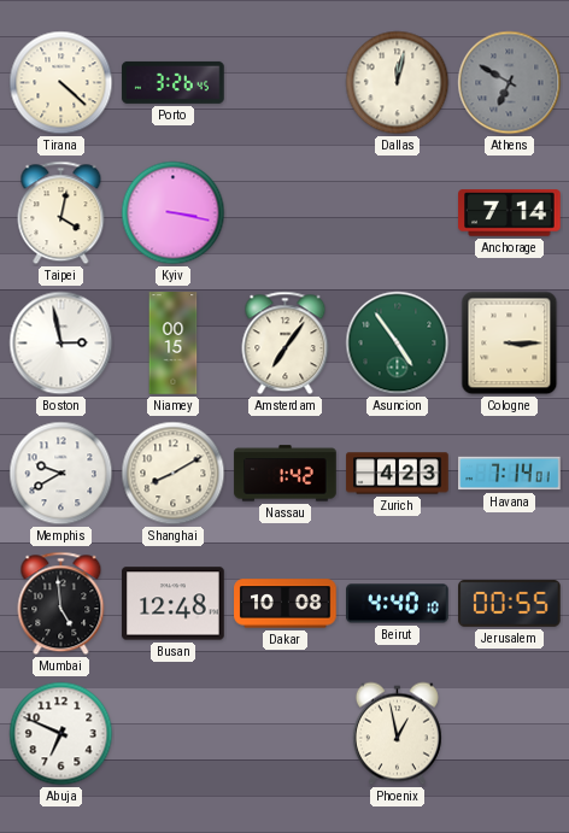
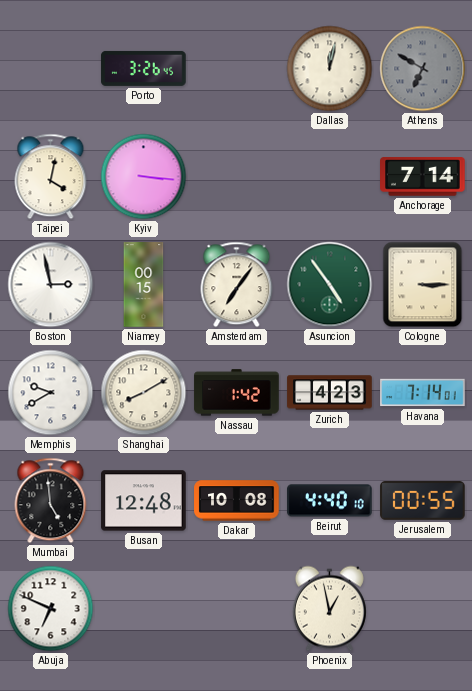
Tirana: 4:22 -> none (61, 83)
Kyiv: 3:17 -> 3:16 (144, 177)
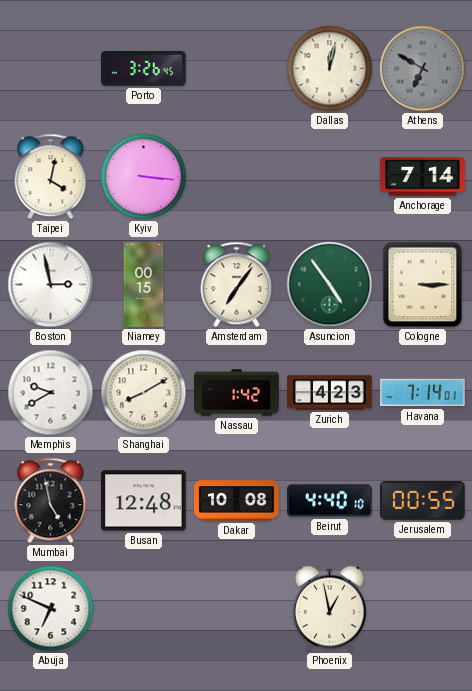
Mumbai: 4:59 -> 4:58 (51, 501)
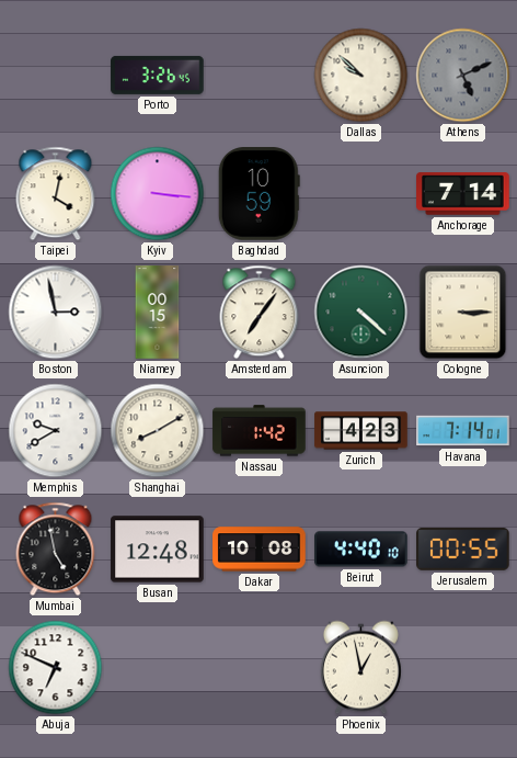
Dallas: 12:02 -> 9:52 (361, 76)
Athens: 6:50 -> 5:11 (463, 76)
Baghdad: none -> 10:59 (258, 194)
Asuncion: 4:54 -> 4:22 (361, 313)
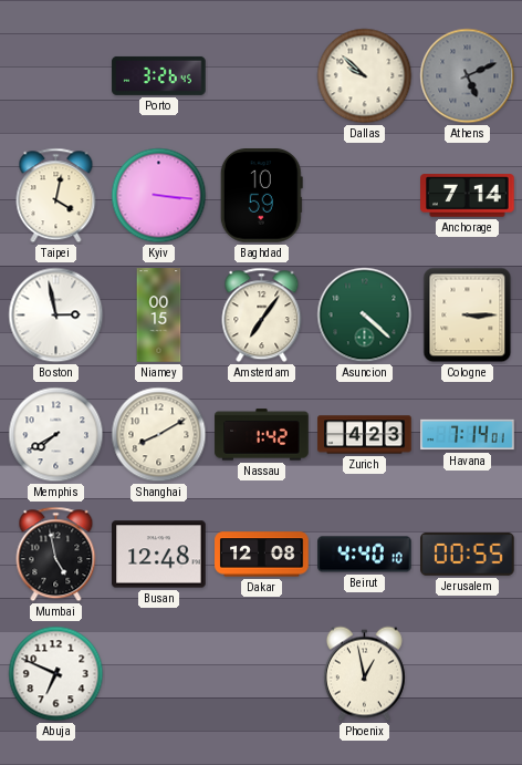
Memphis: 9:40 -> 7:40 (56, 435)
Dakar: 10:08 -> 12:08 (262, 555)
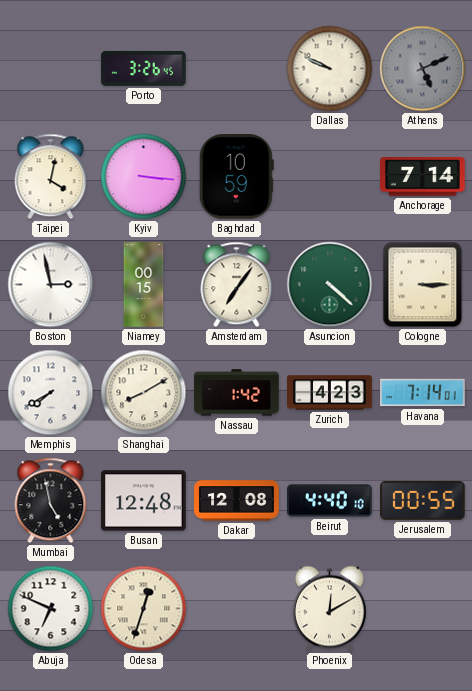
Dallas: 9:52 -> 9:49 (330, 69)
Odesa: none -> 12:33 (144, 609)
Phoenix: 12:58 -> 12:10 (329, 609)
